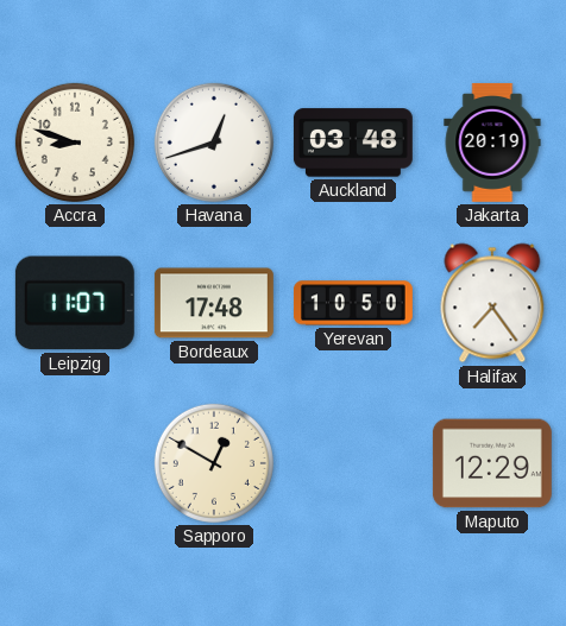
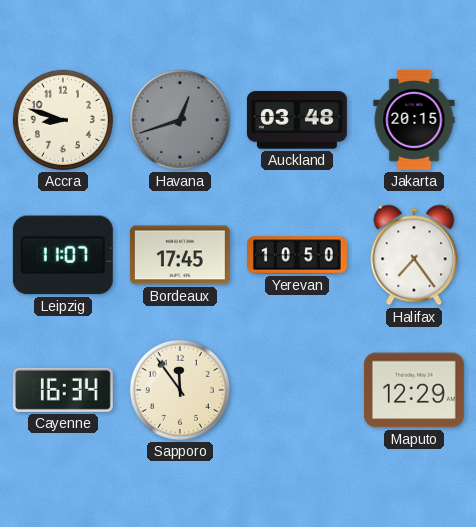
Havana dial: white -> grey (180, 120)
Jakarta: 20:19 -> 20:15 (414, 120)
Bordeaux: 17:48 -> 17:45 (180, 255)
Cayenne: none -> 16:34 (63, 390)
Sapporo: 12:50 -> 11:54 (180, 390)
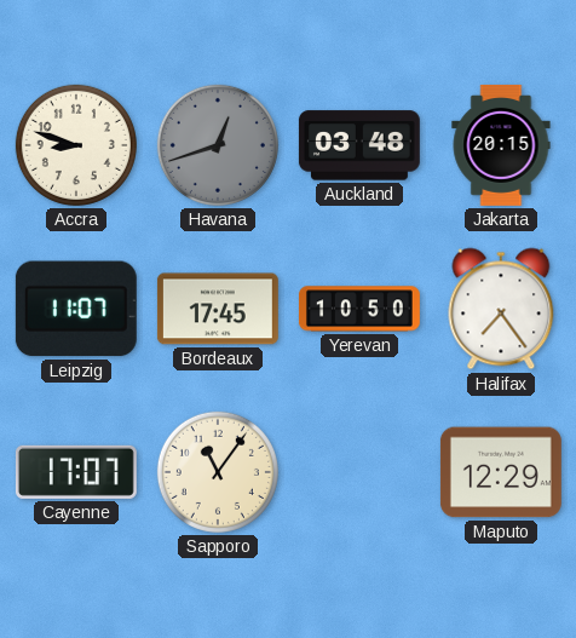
Cayenne: 16:34 -> 17:07 (76, 472)
Sapporo: 11:54 -> 11:06 (218, 472)
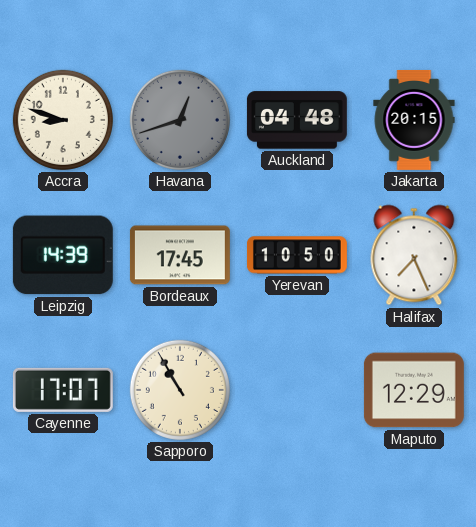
Auckland: 03:48 -> 04:48 (297, 120)
Leipzig: 11:07 -> 14:39 (63, 255)
Halifax: 7:24 -> 7:26 (414, 255)
Sapporo: 11:06 -> 10:55 (180, 390)
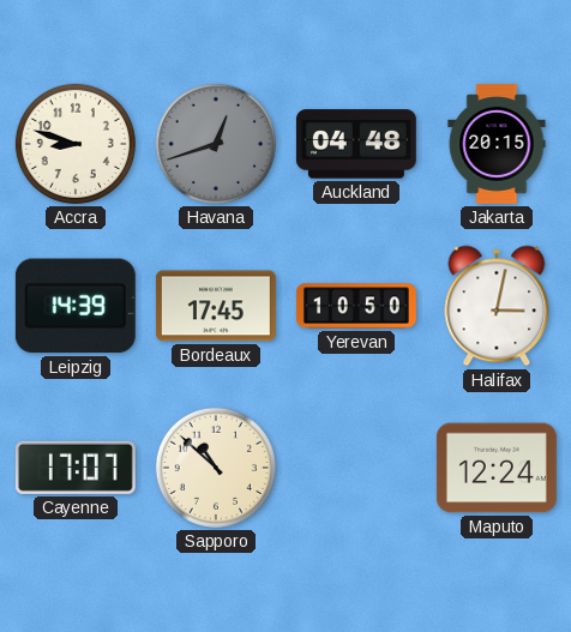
Halifax: 7:26 -> 3:02 (497, 306)
Sapporo: 10:55 -> 10:52 (216, 468)
Maputo: 12:29 -> 12:24 (497, 468)
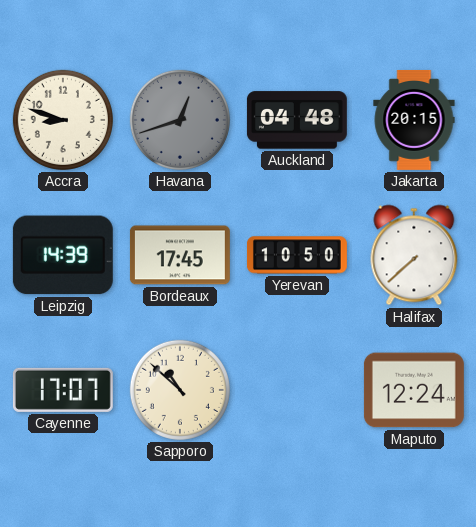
Halifax: 3:02 -> 7:38 (414, 255)
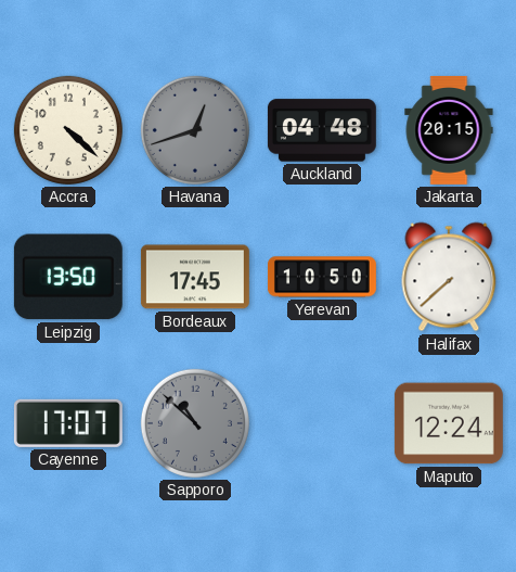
Accra: 8:48 -> 4:22 (68, 130)
Leipzig: 14:39 -> 13:50 (68, 277)
Sapporo dial: cream -> grey (195, 423)
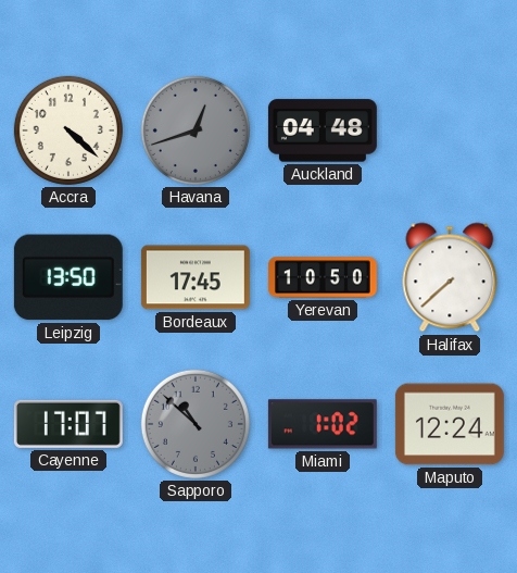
Jakarta: 20:15 -> none (449, 130)
Miami: none -> 1:02 (323, 424)
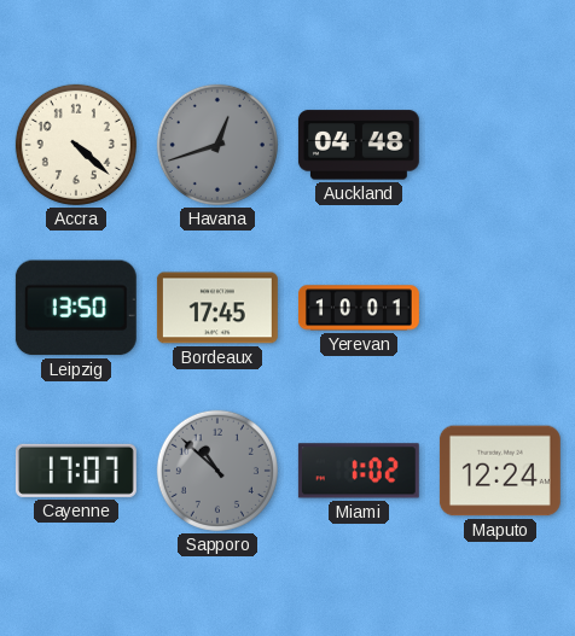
Yerevan: 10:50 -> 10:01 (359, 308)
Halifax: 7:38 -> none (450, 277)
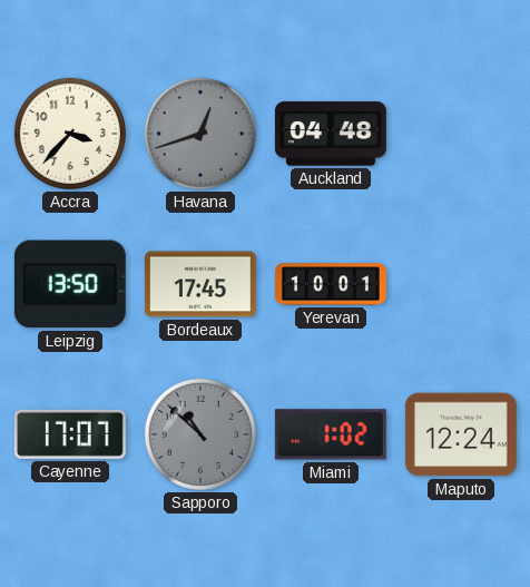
Accra: 4:22 -> 3:37 (70, 134)
